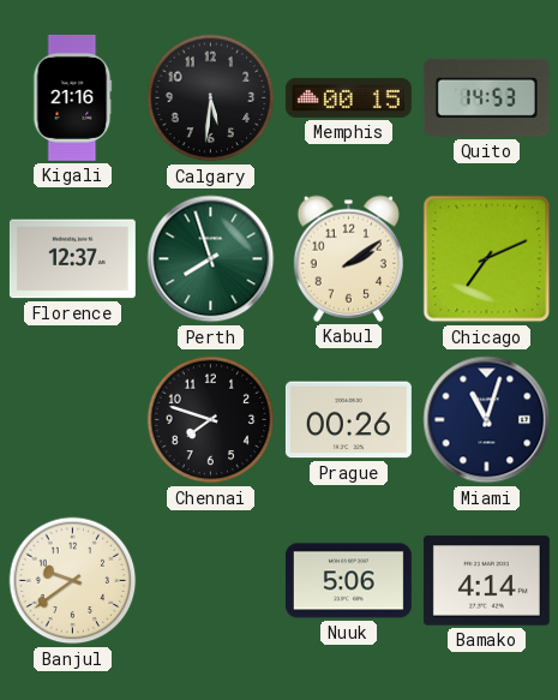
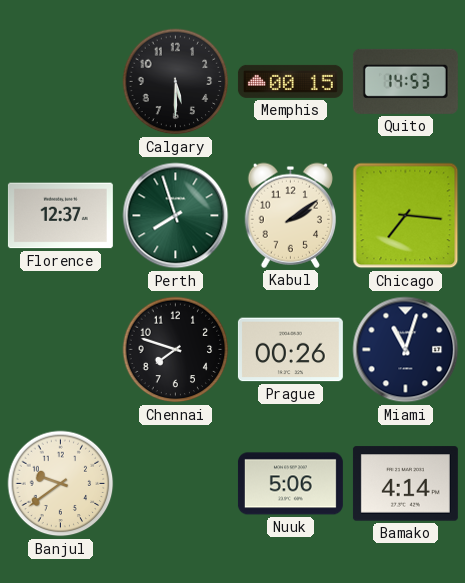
Kigali: 21:16 -> none (73, 97)
Calgary: 5:31 -> 5:30 (176, 82)
Chicago: 7:11 -> 7:16 (406, 216)
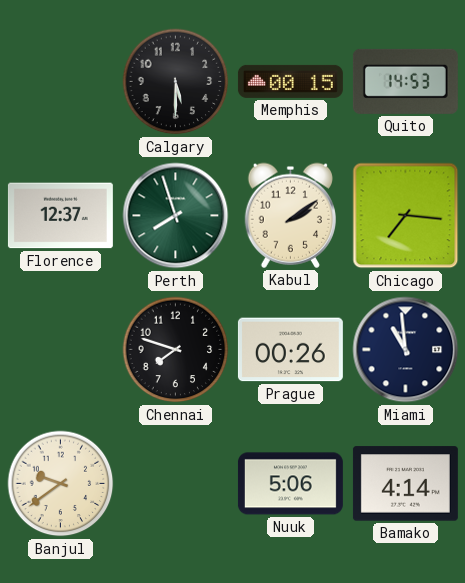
Miami: 11:03 -> 10:59 (406, 350)
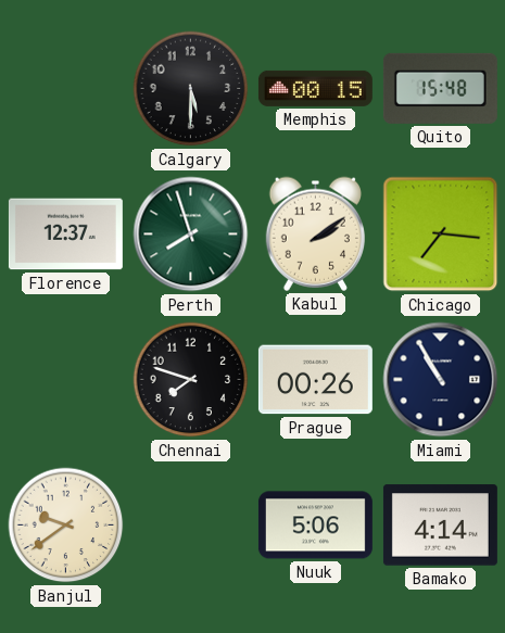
Quito: 14:53 -> 15:48 (440, 88)
Miami: 10:59 -> 10:55 (441, 380)
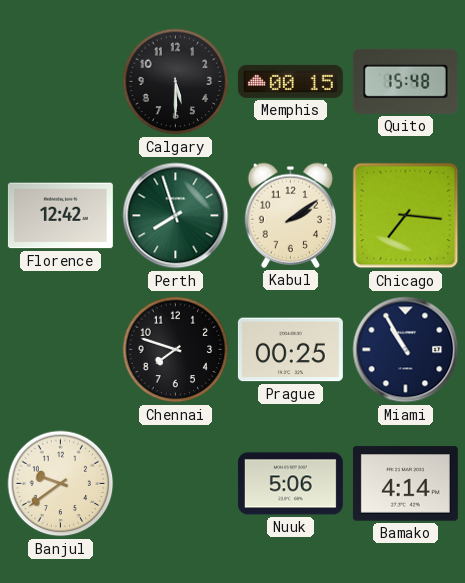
Florence: 12:37 -> 12:42 (60, 216)
Prague: 00:26 -> 00:25 (290, 350)
